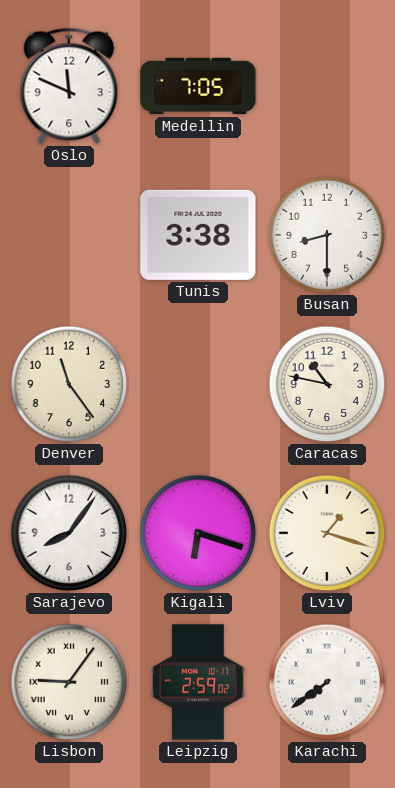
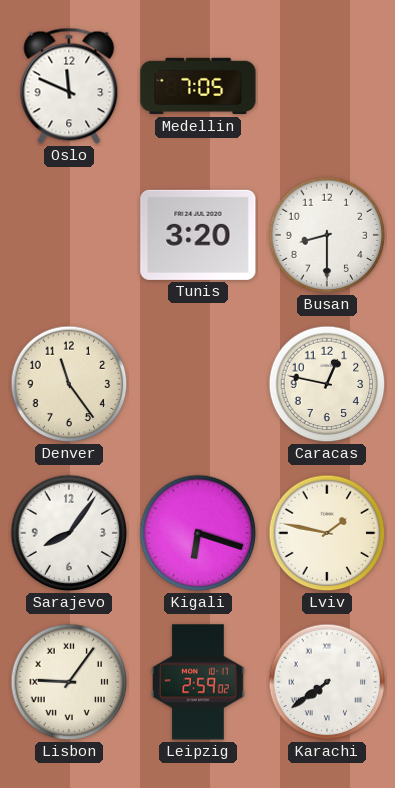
Tunis: 3:38 -> 3:20 (198, 235)
Caracas: 10:47 -> 12:47 (327, 384)
Lviv: 1:18 -> 1:47 (327, 533)
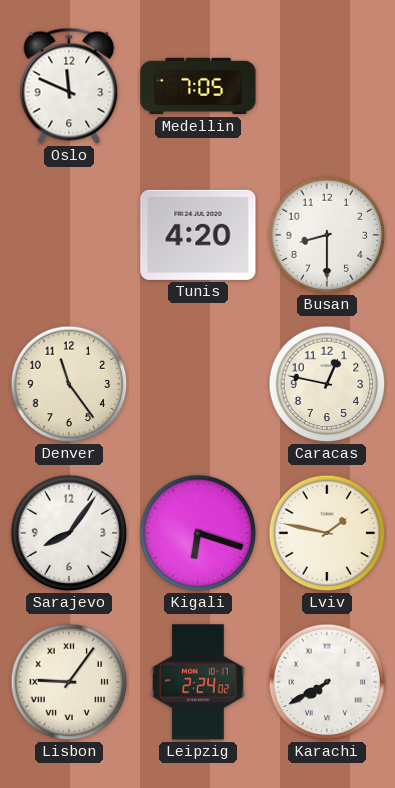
Tunis: 3:20 -> 4:20 (198, 235)
Leipzig: 2:59 -> 2:24 (198, 682)
Karachi: 7:39 -> 7:40 (327, 682)
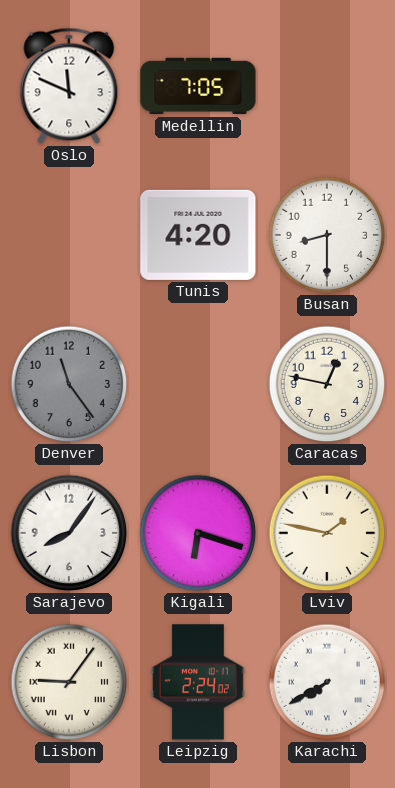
Denver dial: cream -> grey (69, 384)
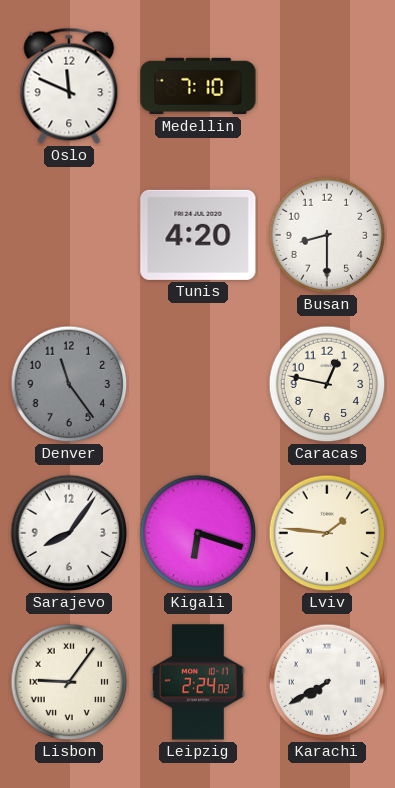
Medellin: 7:05 -> 7:10 (198, 86)
Lviv: 1:47 -> 1:46 (327, 533)
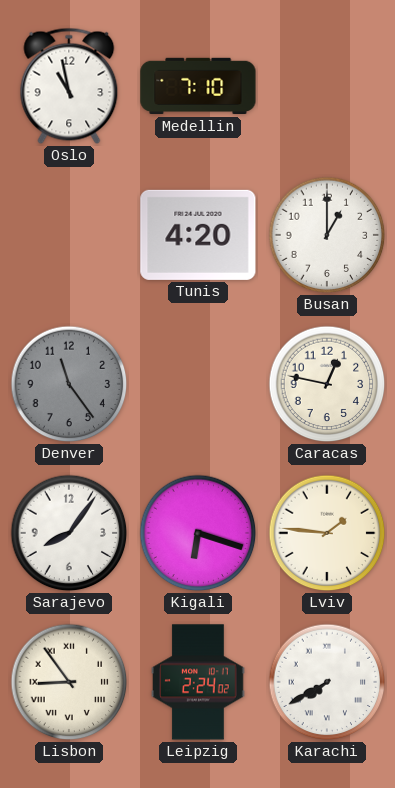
Oslo: 11:49 -> 10:58 (69, 86)
Busan: 8:30 -> 1:00 (327, 235)
Lisbon: 9:06 -> 8:54 (69, 682)
